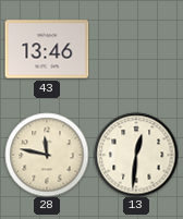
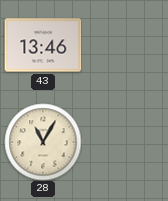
28: 11:47 -> 11:05 (43, 142)
13: 12:31 -> none (136, 155)
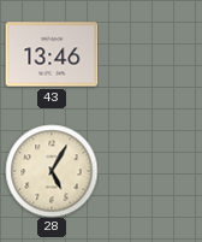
28: 11:05 -> 5:05 (52, 171)
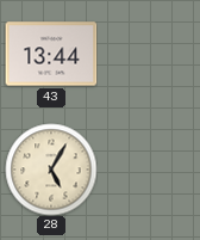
43: 13:46 -> 13:44 (51, 54)
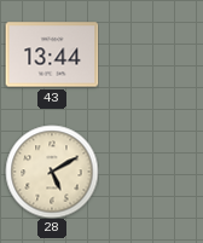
28: 5:05 -> 5:10 (52, 172)
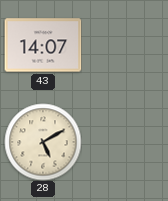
43: 13:44 -> 14:07 (43, 45)
